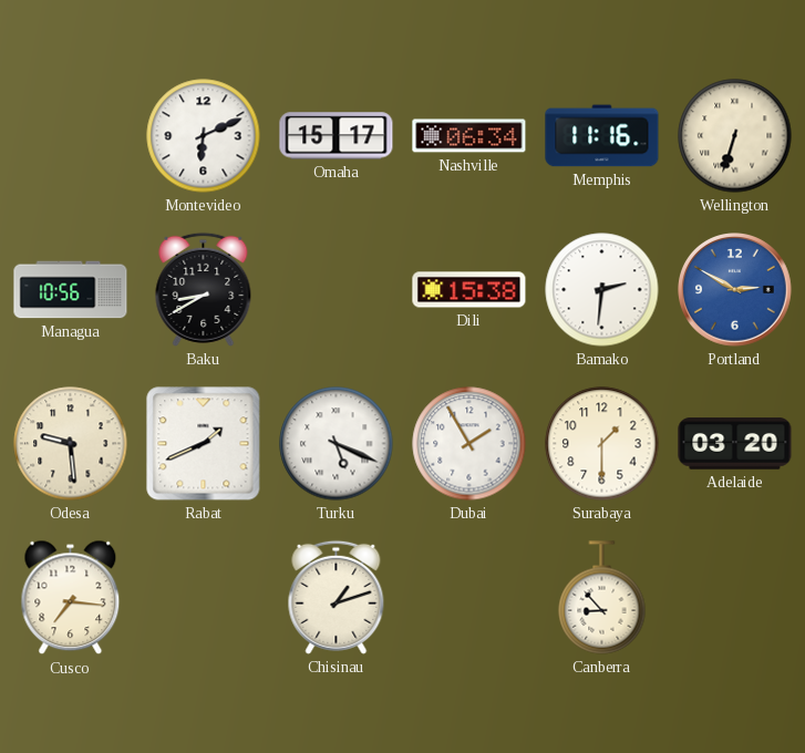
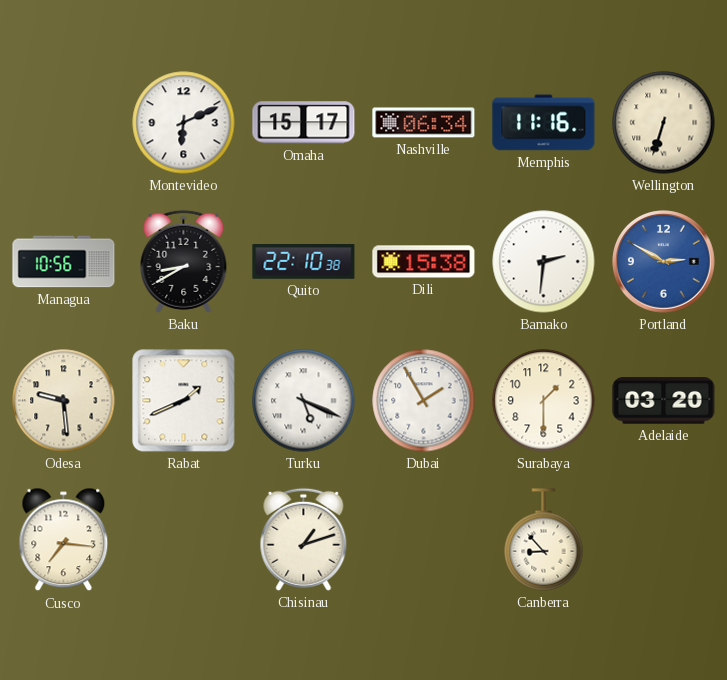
Quito: none -> 22:10 (304, 262)
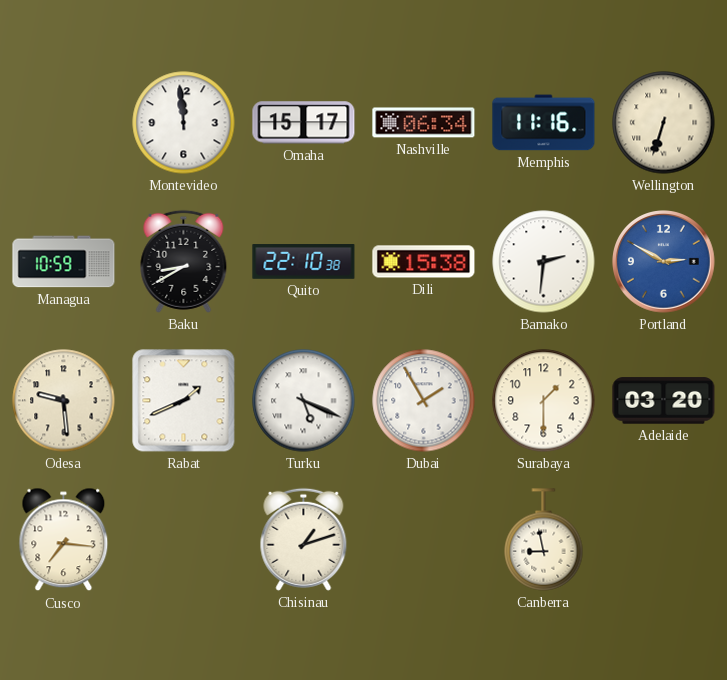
Montevideo: 6:11 -> 11:59 (184, 123)
Managua: 10:56 -> 10:59 (64, 262)
Canberra: 8:53 -> 8:58 (544, 540)
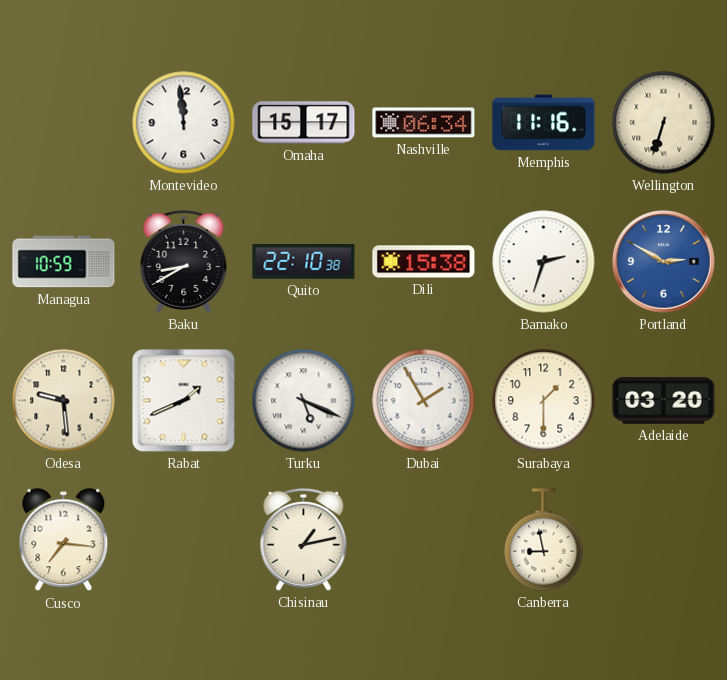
Bamako: 2:31 -> 2:33 (544, 262)
Chisinau: 1:12 -> 1:13 (304, 539)
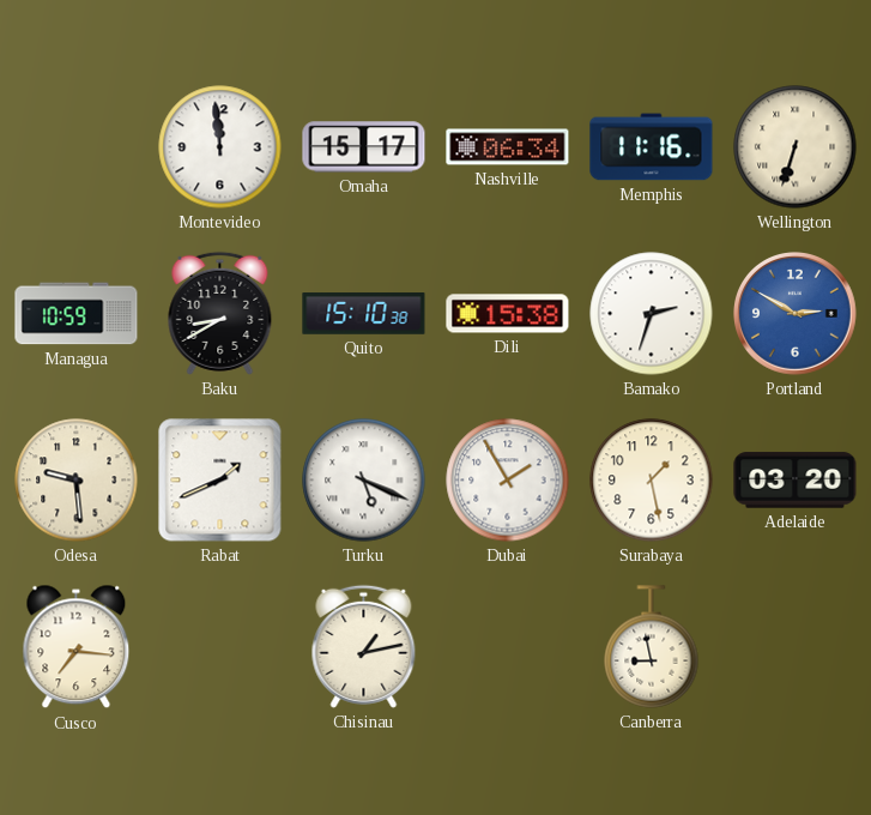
Quito: 22:10 -> 15:10 (364, 314)
Surabaya: 1:30 -> 1:28 (652, 481)
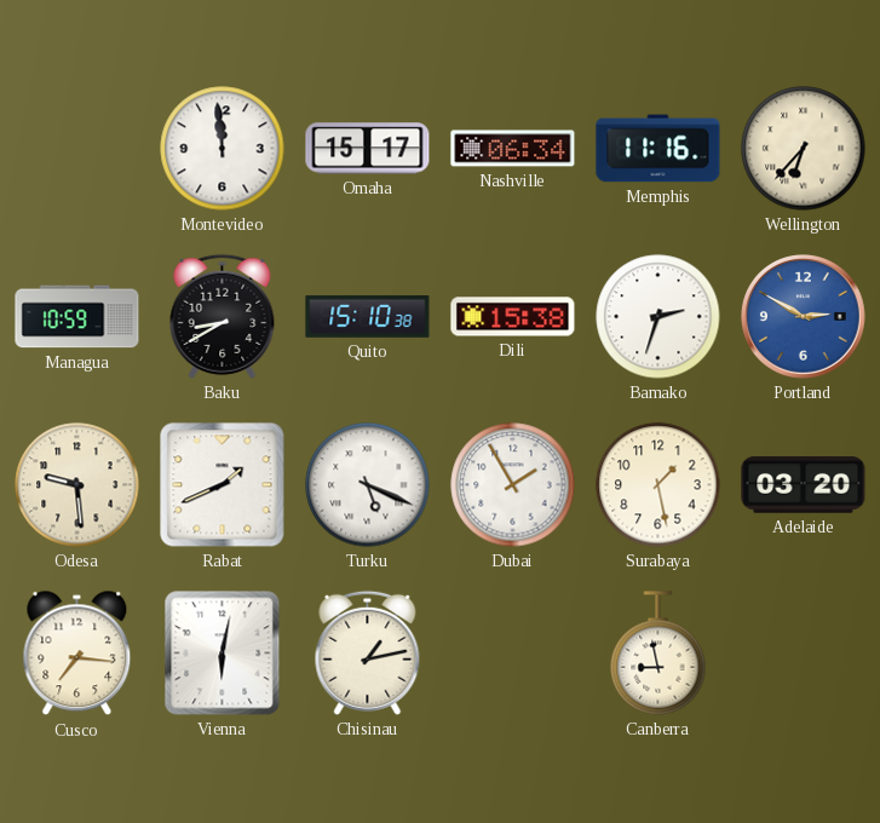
Wellington: 6:33 -> 6:37 (804, 149)
Vienna: none -> 6:02 (223, 654)
